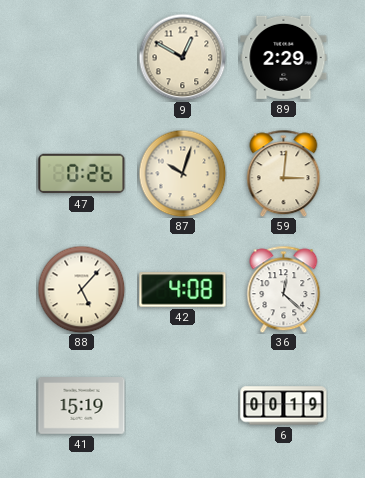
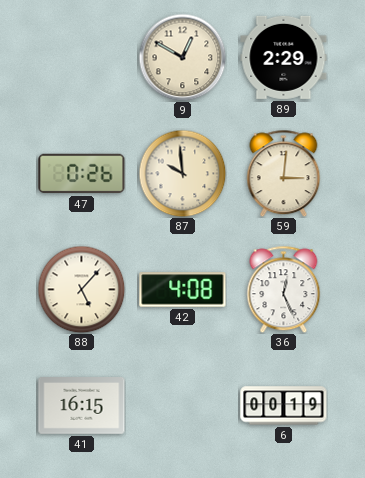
87: 10:03 -> 9:59 (182, 173)
36: 12:22 -> 12:26 (284, 289)
41: 15:19 -> 16:15 (82, 406)
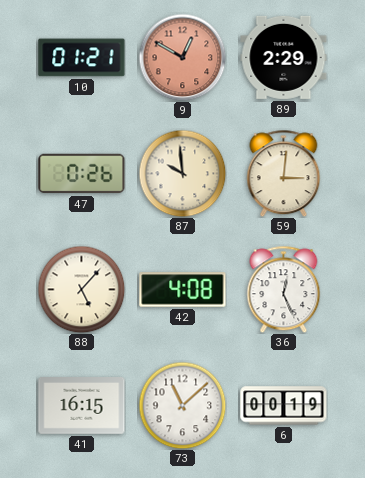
10: none -> 01:21 (82, 58)
9 dial: cream -> salmon (182, 57)
73: none -> 11:08 (182, 405)
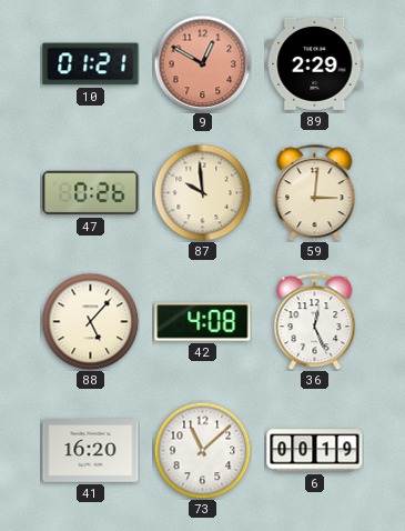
41: 16:15 -> 16:20 (91, 451)
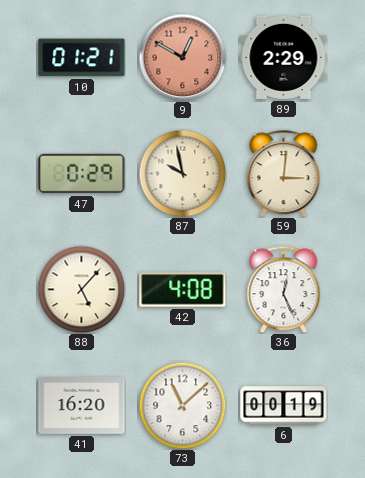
47: 0:26 -> 0:29 (82, 174)
87: 9:59 -> 9:58 (182, 173)
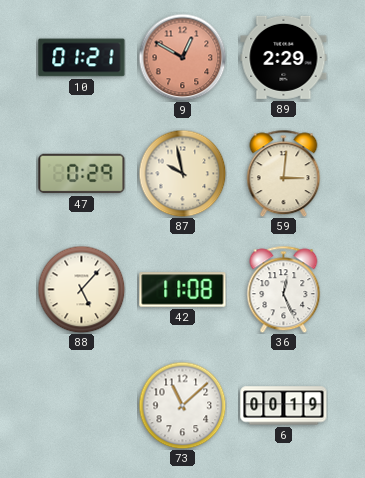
42: 4:08 -> 11:08 (183, 290)
41: 16:20 -> none (82, 406)
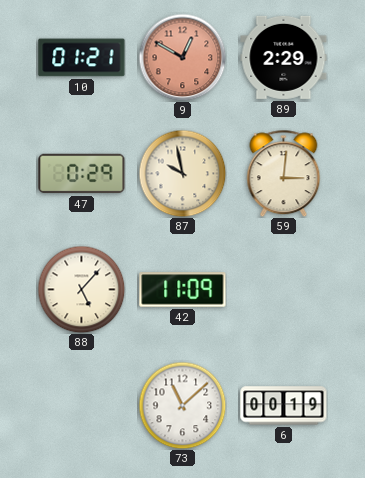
42: 11:08 -> 11:09 (183, 290)
36: 12:26 -> none (284, 289)
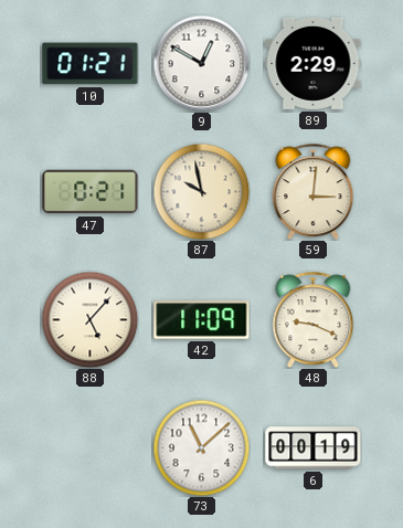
9 dial: salmon -> white (201, 63)
47: 0:29 -> 0:21 (91, 192)
48: none -> 9:19 (314, 319)
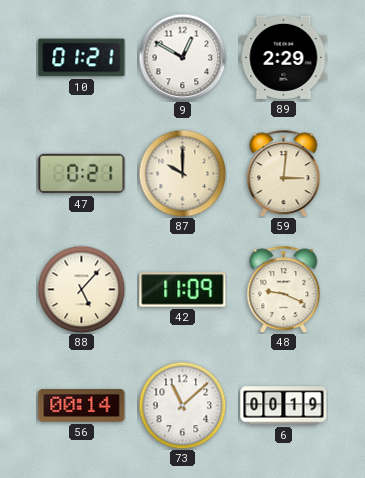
87: 9:58 -> 10:00 (182, 173)
56: none -> 00:14 (82, 406)
